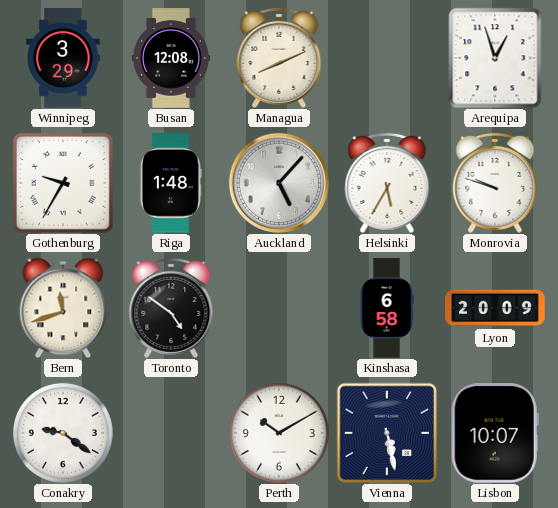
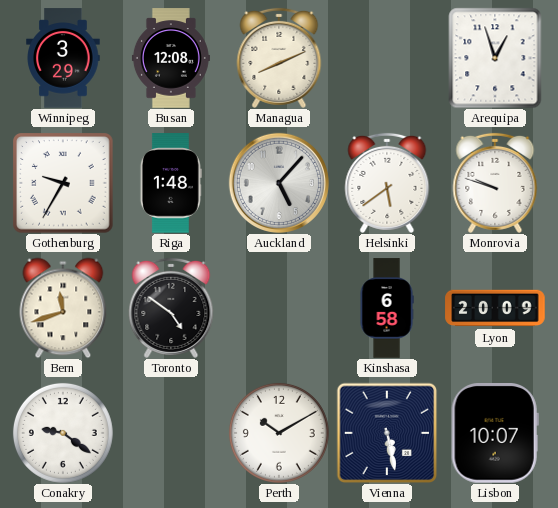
Helsinki: 5:35 -> 5:39 (387, 183)
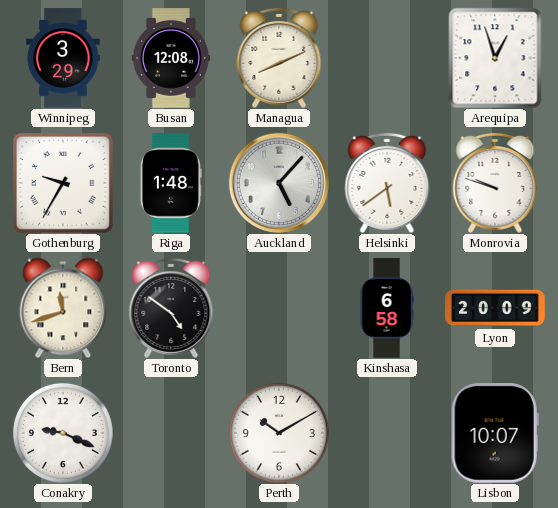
Conakry: 9:21 -> 9:19 (63, 433)
Vienna: 5:28 -> none (387, 433)
